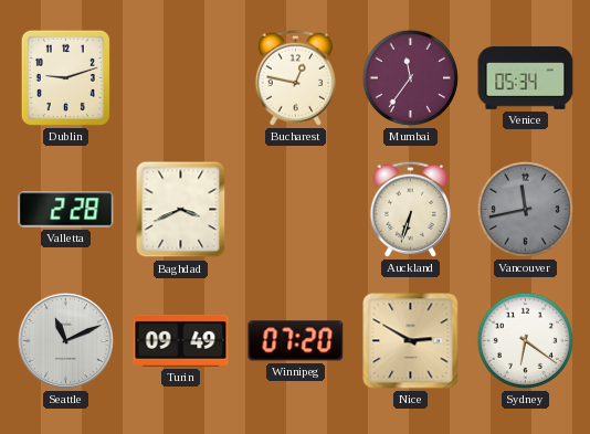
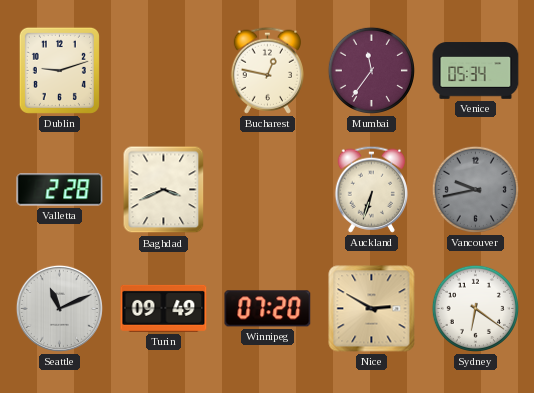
Vancouver: 11:43 -> 9:43 (475, 189)
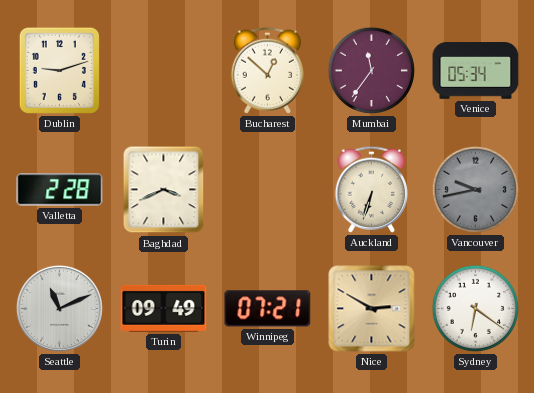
Bucharest: 12:47 -> 12:52 (267, 70)
Winnipeg: 07:20 -> 07:21 (268, 309)
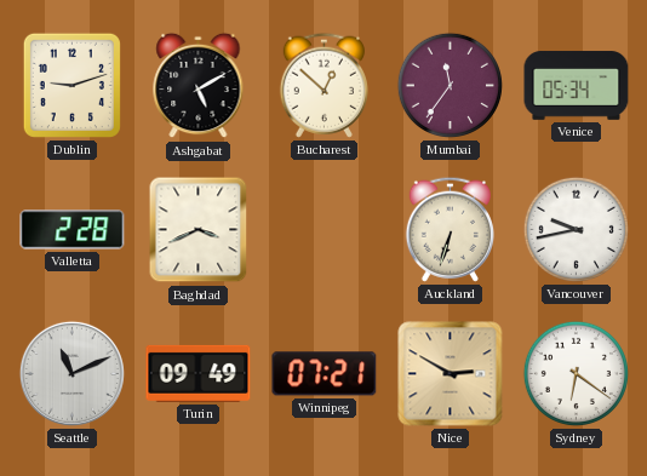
Ashgabat: none -> 5:10 (199, 86)
Vancouver dial: grey -> white (576, 229)
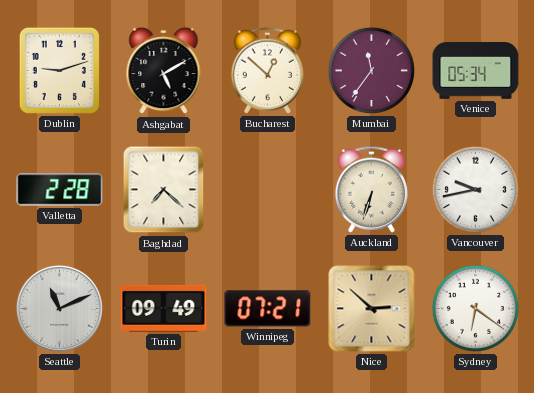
Baghdad: 3:41 -> 7:22 (164, 190)
Nice: 2:50 -> 2:52 (372, 309)
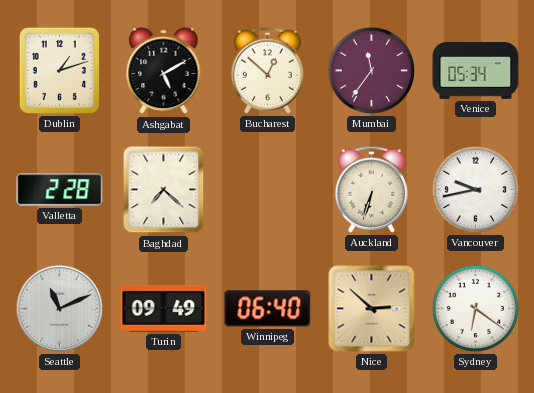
Dublin: 9:12 -> 1:12 (59, 70)
Winnipeg: 07:21 -> 06:40 (268, 309)
